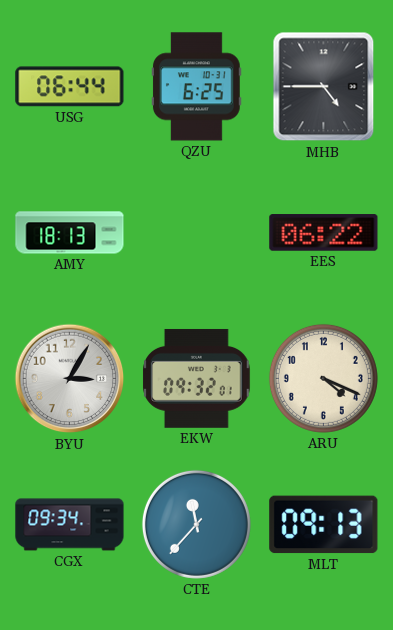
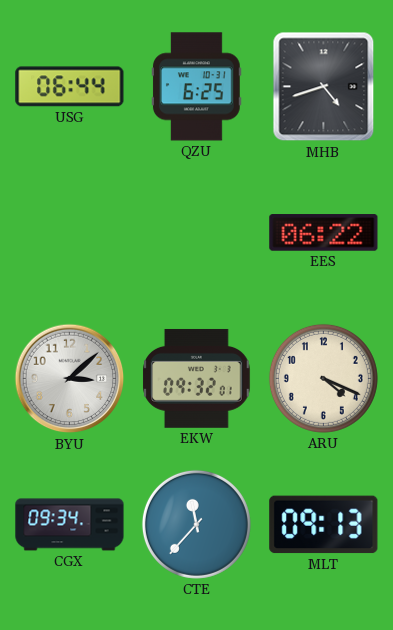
MHB: 4:45 -> 4:42 (324, 87)
AMY: 18:13 -> none (70, 233)
BYU: 3:05 -> 3:08 (70, 379)
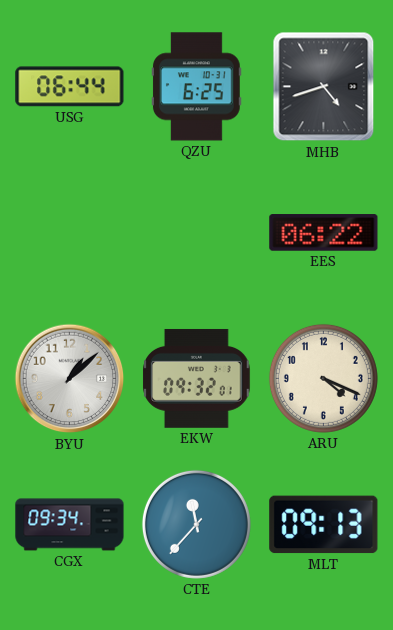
BYU: 3:08 -> 1:08 (70, 379)
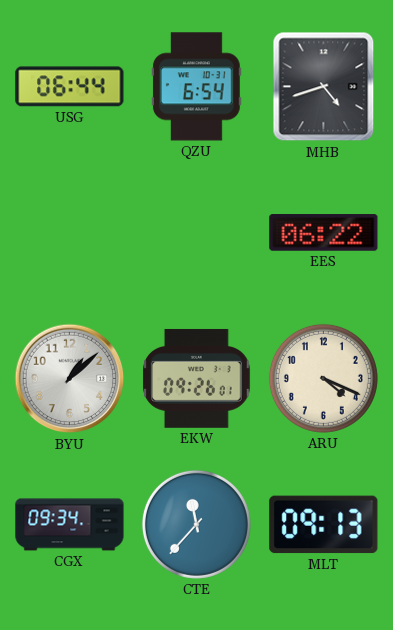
QZU: 6:25 -> 6:54 (197, 87)
EKW: 09:32 -> 09:26 (197, 378)
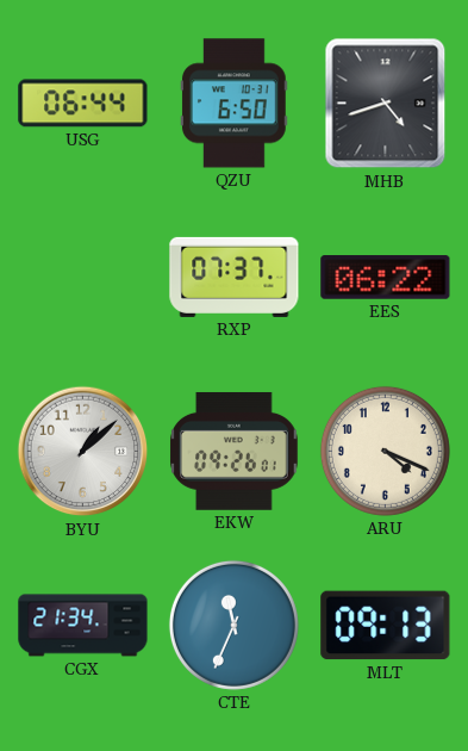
QZU: 6:54 -> 6:50 (235, 104)
RXP: none -> 07:37 (235, 277)
CGX: 09:34 -> 21:34 (83, 626)
CTE: 11:37 -> 11:34 (233, 625)
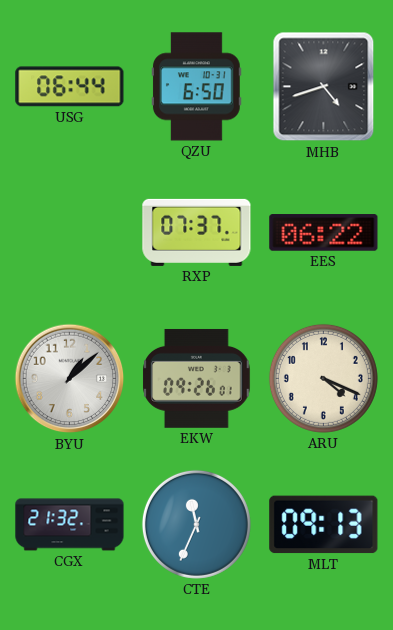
CGX: 21:34 -> 21:32 (70, 525)
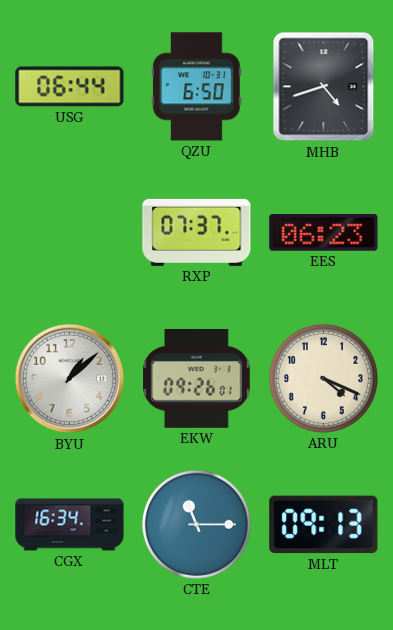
EES: 06:22 -> 06:23 (324, 233)
CGX: 21:32 -> 16:34 (70, 525)
CTE: 11:34 -> 11:15 (196, 524)
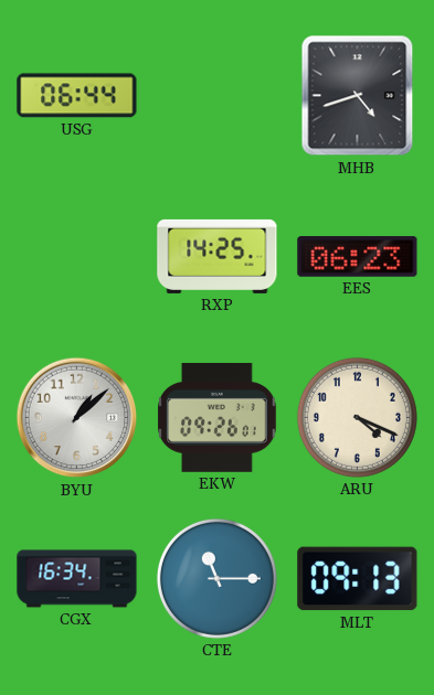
QZU: 6:50 -> none (197, 87)
RXP: 07:37 -> 14:25 (218, 256)
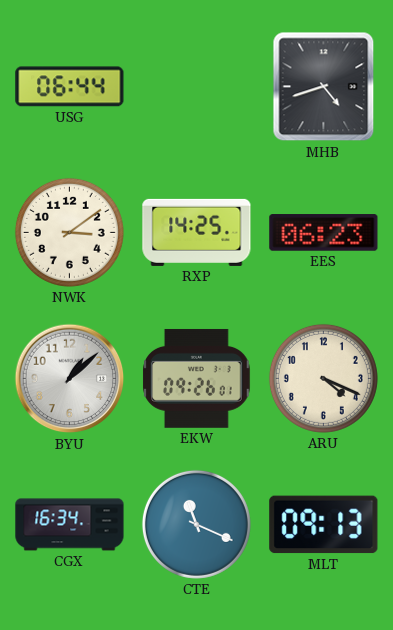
NWK: none -> 3:09 (69, 232)
CTE: 11:15 -> 11:19 (196, 524)
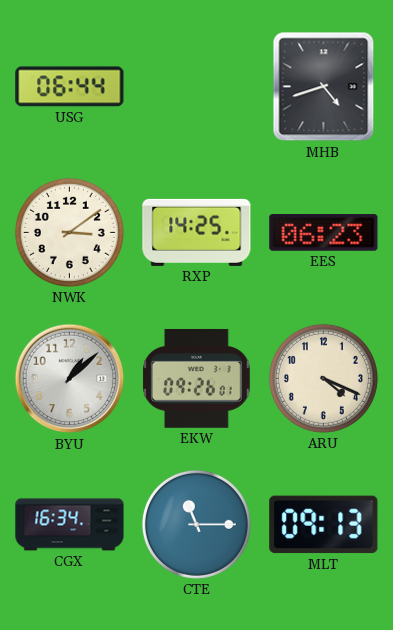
CTE: 11:19 -> 11:15 (196, 524)
